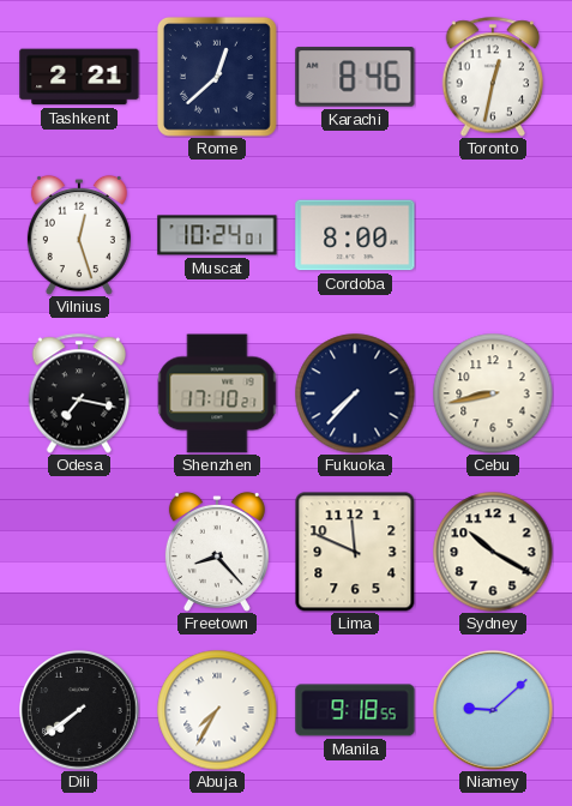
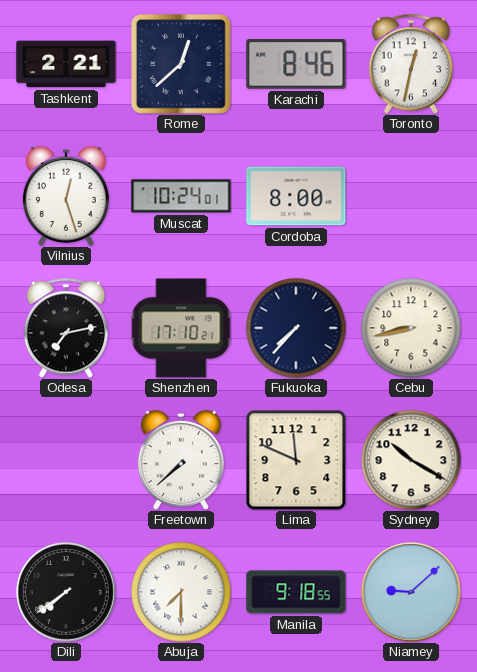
Odesa: 7:17 -> 7:13 (66, 328)
Freetown: 8:23 -> 7:38 (181, 460)
Abuja: 7:35 -> 7:30 (181, 592)
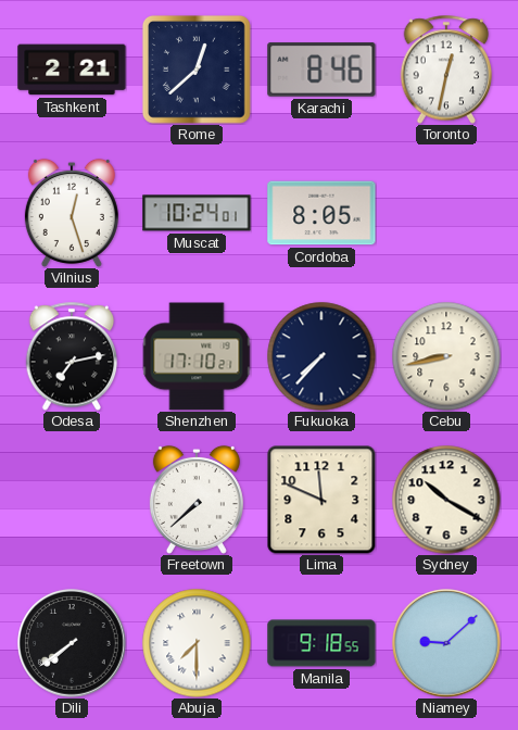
Cordoba: 8:00 -> 8:05 (321, 213)
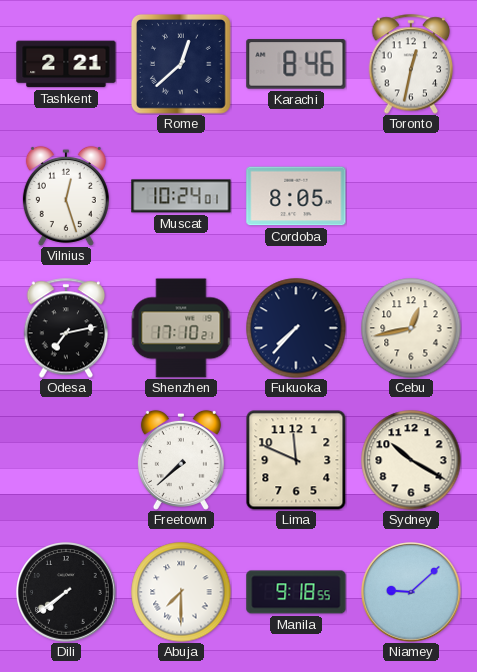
Cebu: 8:43 -> 12:43 (411, 328)
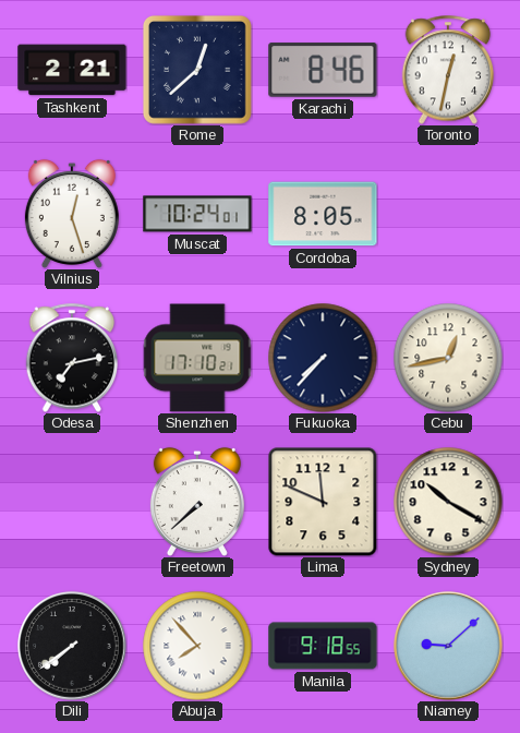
Abuja: 7:30 -> 7:53 (197, 646)
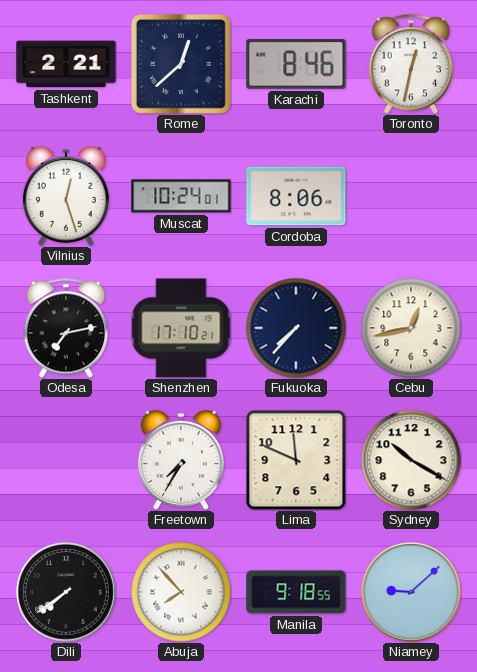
Cordoba: 8:05 -> 8:06 (296, 196)
Freetown: 7:38 -> 7:35 (181, 460)
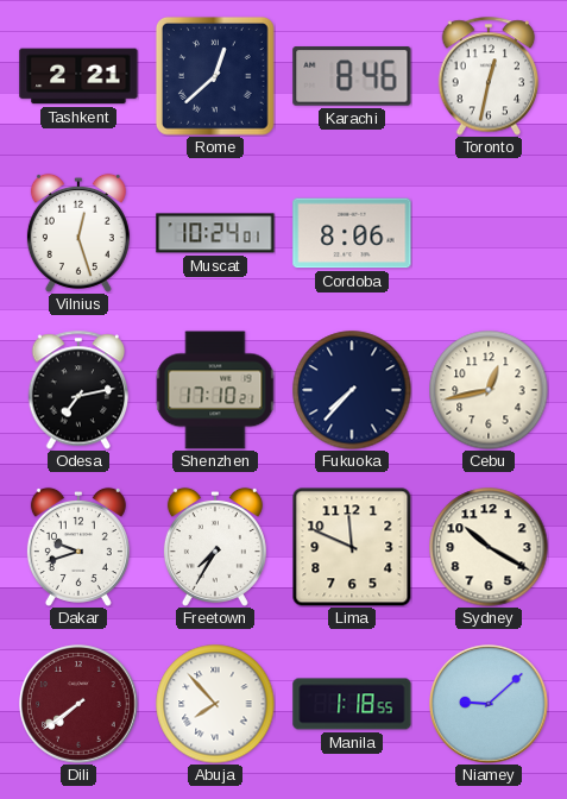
Dakar: none -> 9:42 (78, 547)
Dili dial: black -> burgundy (78, 704)
Manila: 9:18 -> 1:18 (352, 704)
